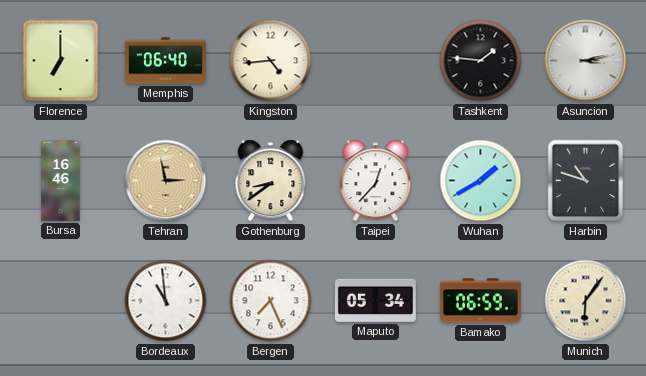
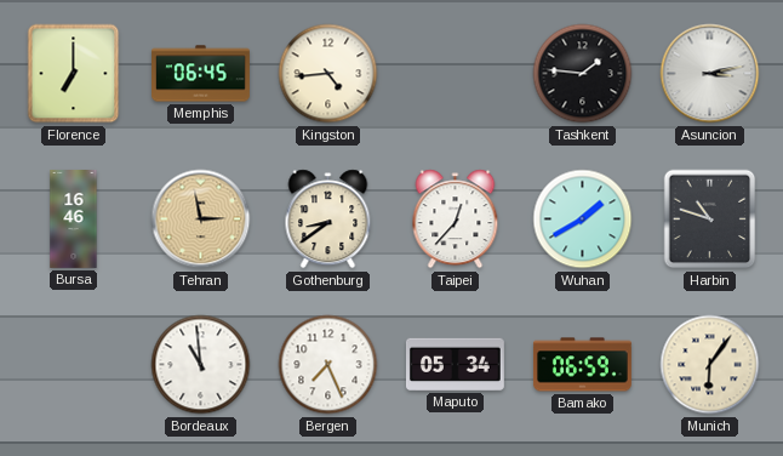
Memphis: 06:40 -> 06:45 (201, 74)
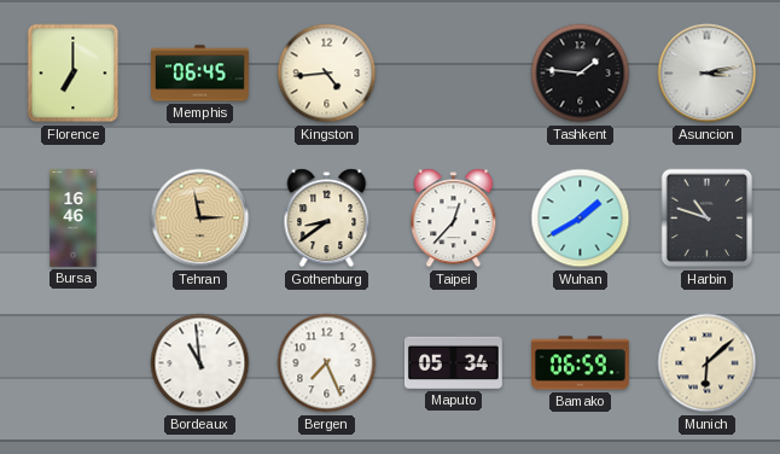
Munich: 6:06 -> 6:08 (708, 363)
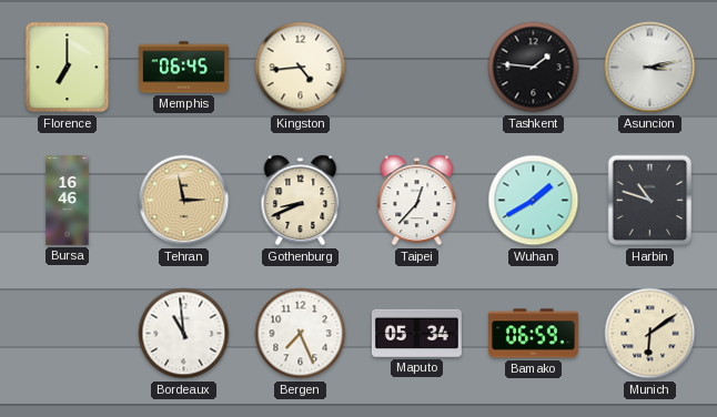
Gothenburg: 8:39 -> 8:41 (301, 201)
Munich: 6:08 -> 6:09 (650, 334)
